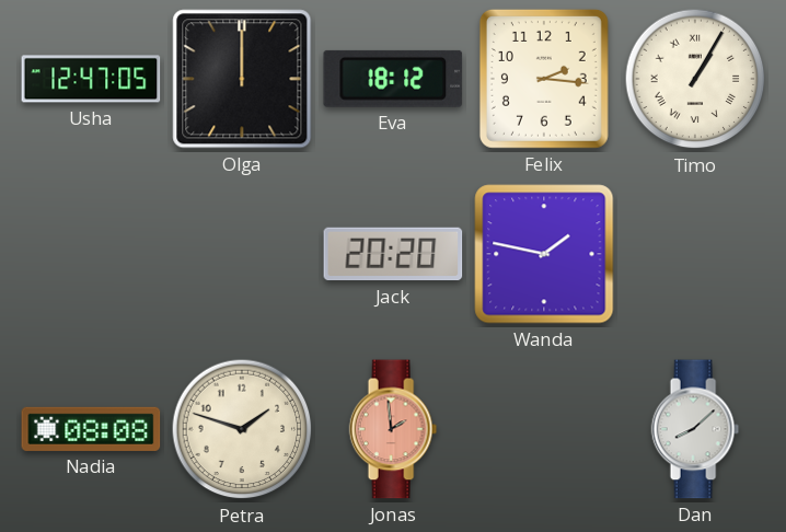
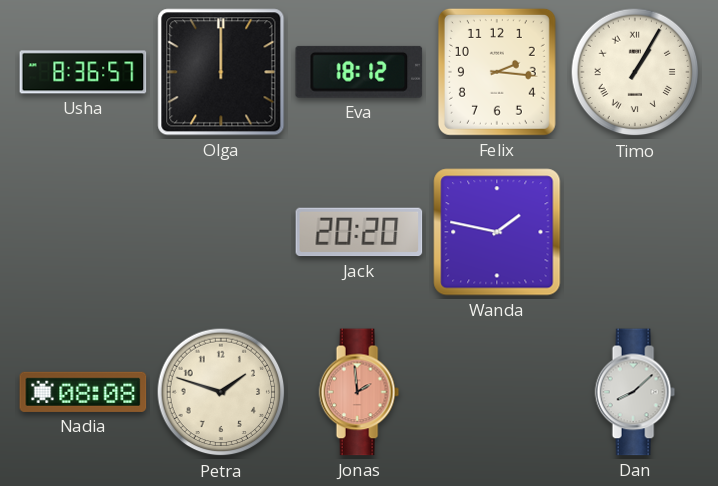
Usha: 12:47 -> 8:36 (83, 72)
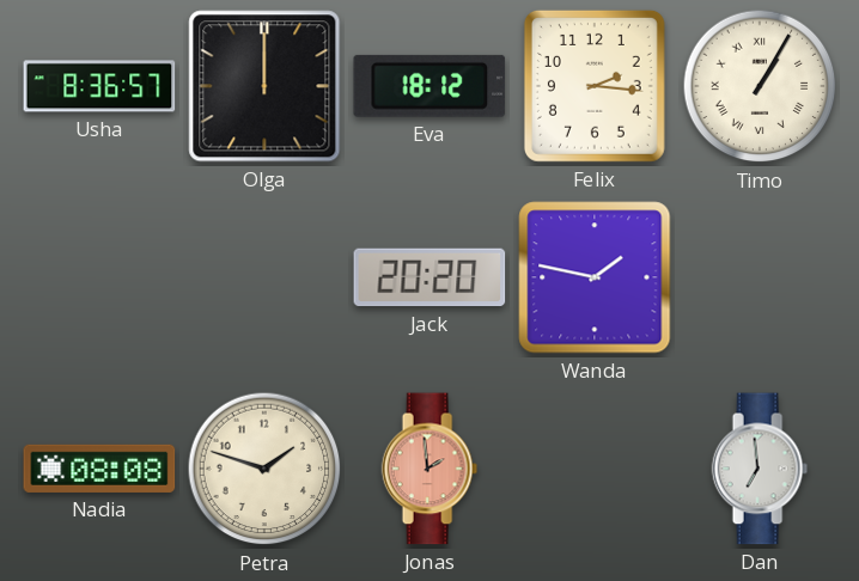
Dan: 8:08 -> 6:59 (760, 469)
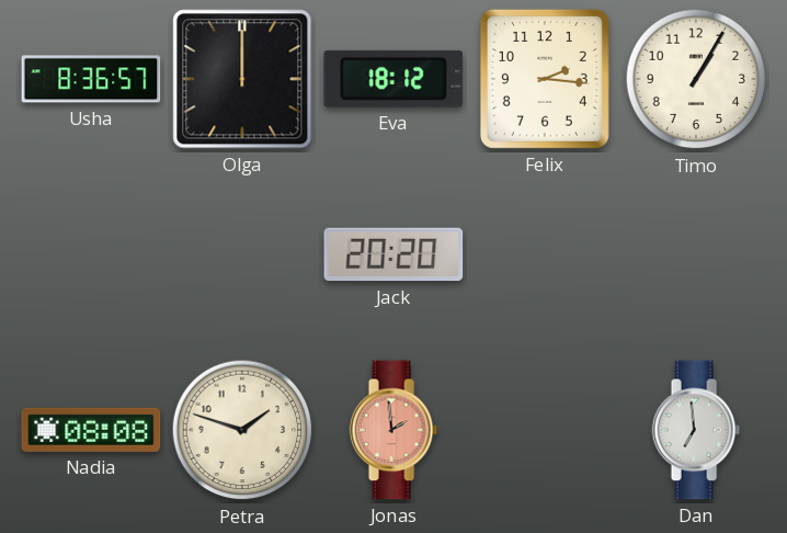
Timo numerals: Roman -> Arabic (696, 79)
Wanda: 1:47 -> none (595, 277)
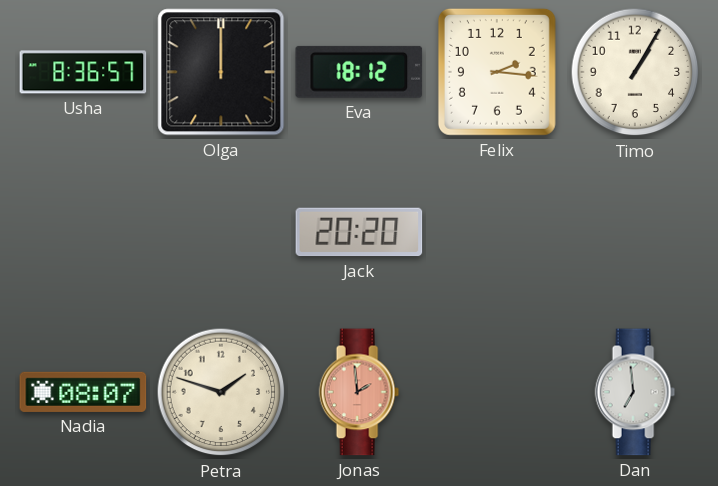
Nadia: 08:08 -> 08:07 (83, 392)
